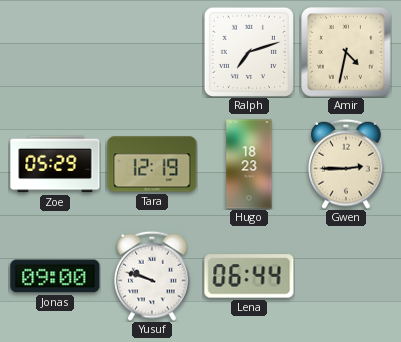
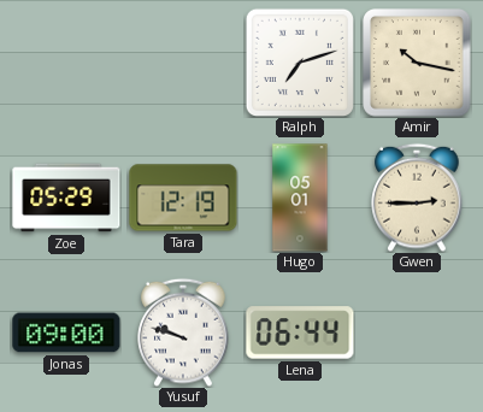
Amir: 4:32 -> 10:17 (417, 63)
Hugo: 18:23 -> 05:01 (300, 198)
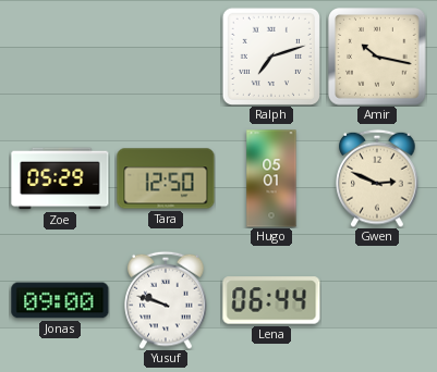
Tara: 12:19 -> 12:50 (166, 178)
Gwen: 2:45 -> 2:49 (377, 178)
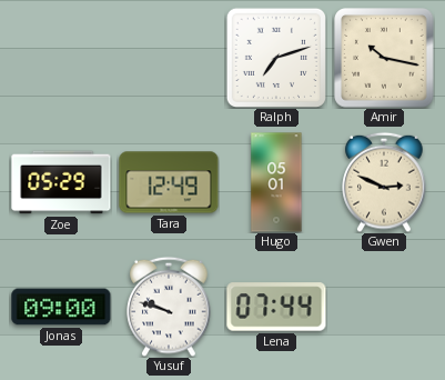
Tara: 12:50 -> 12:49 (169, 182)
Lena: 06:44 -> 07:44 (276, 307)
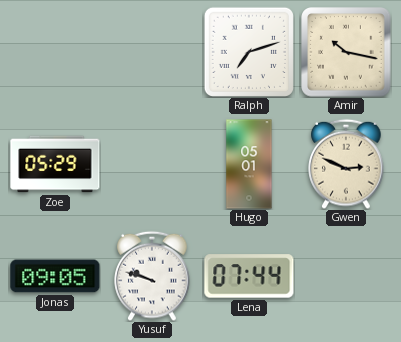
Tara: 12:49 -> none (169, 182)
Jonas: 09:00 -> 09:05 (55, 276)
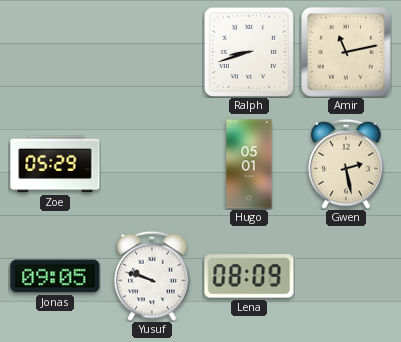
Ralph: 7:12 -> 8:42 (249, 52)
Amir: 10:17 -> 11:13 (346, 52)
Gwen: 2:49 -> 2:28 (346, 164)
Lena: 07:44 -> 08:09 (249, 276)
